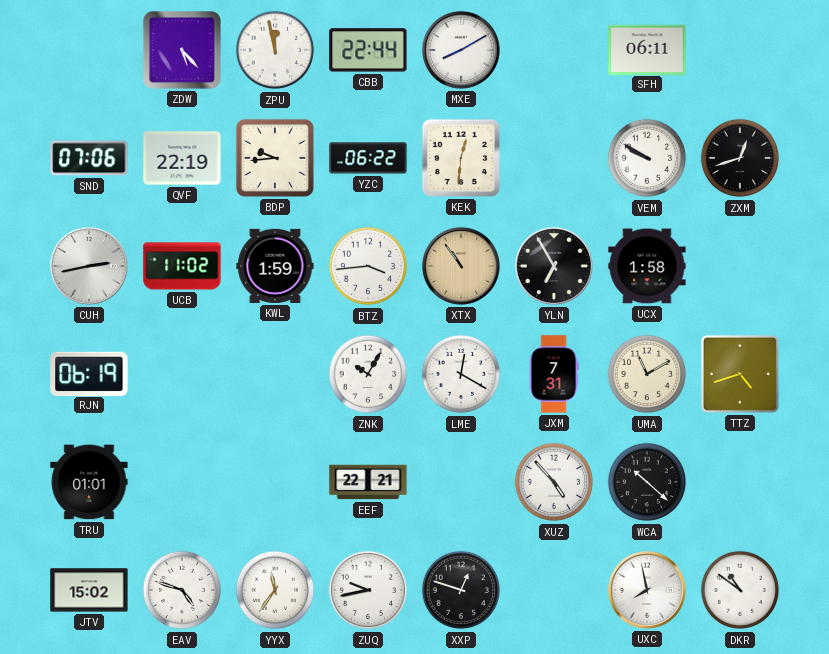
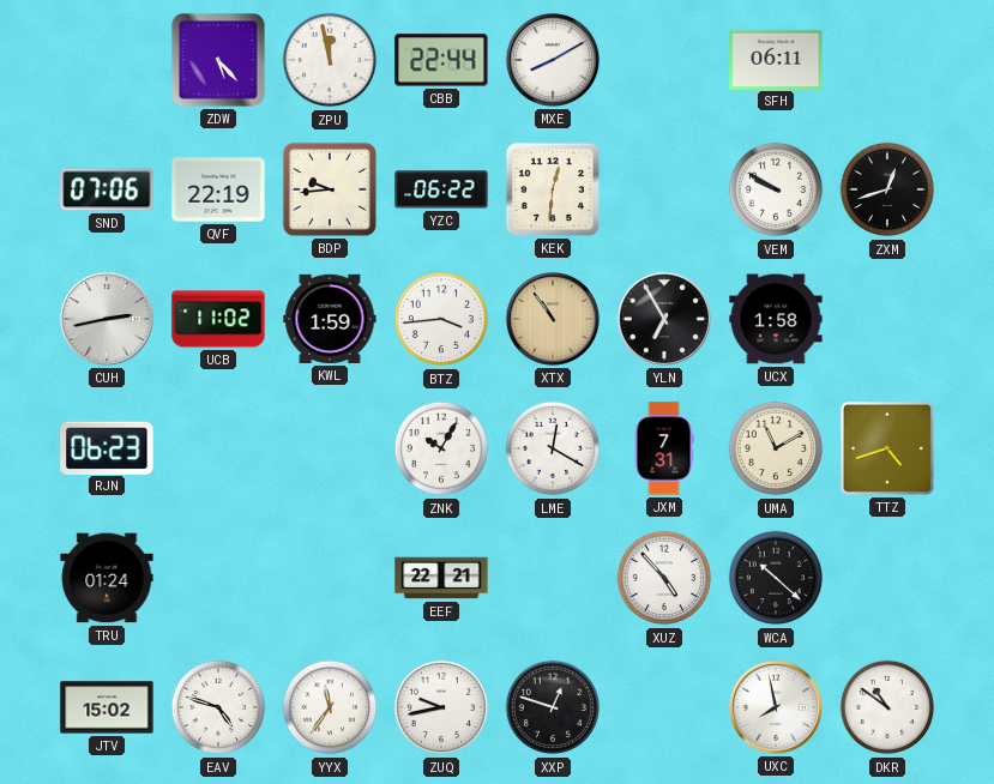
RJN: 06:19 -> 06:23 (107, 447)
TRU: 01:01 -> 01:24 (107, 578)
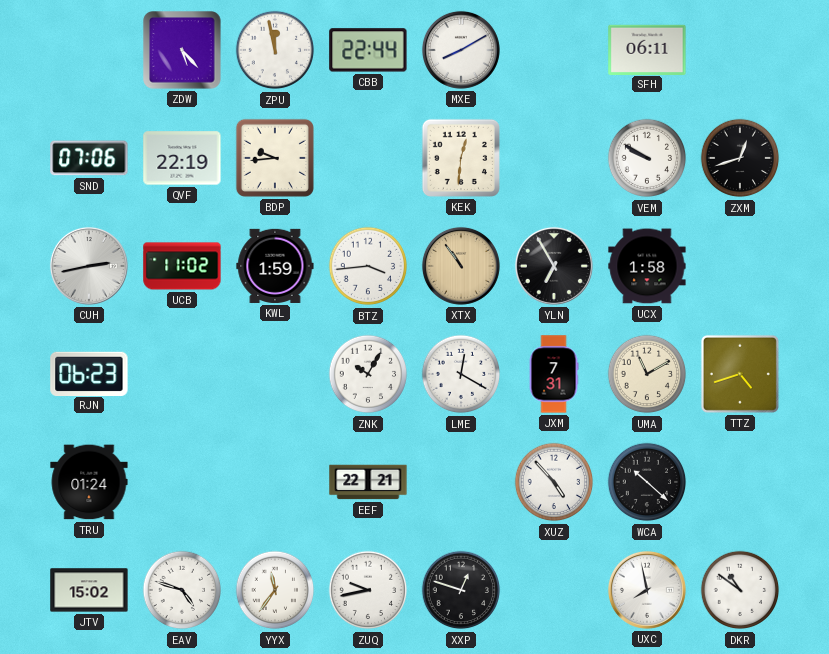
YZC: 06:22 -> none (441, 189)
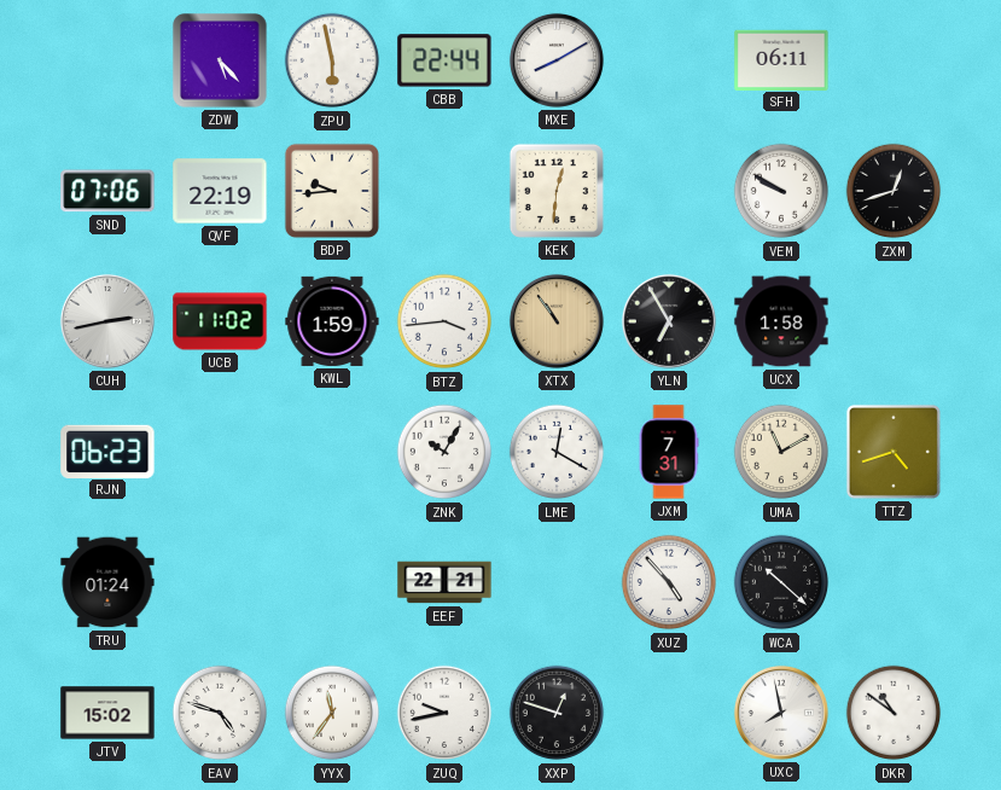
ZPU: 11:58 -> 5:58 (332, 60)
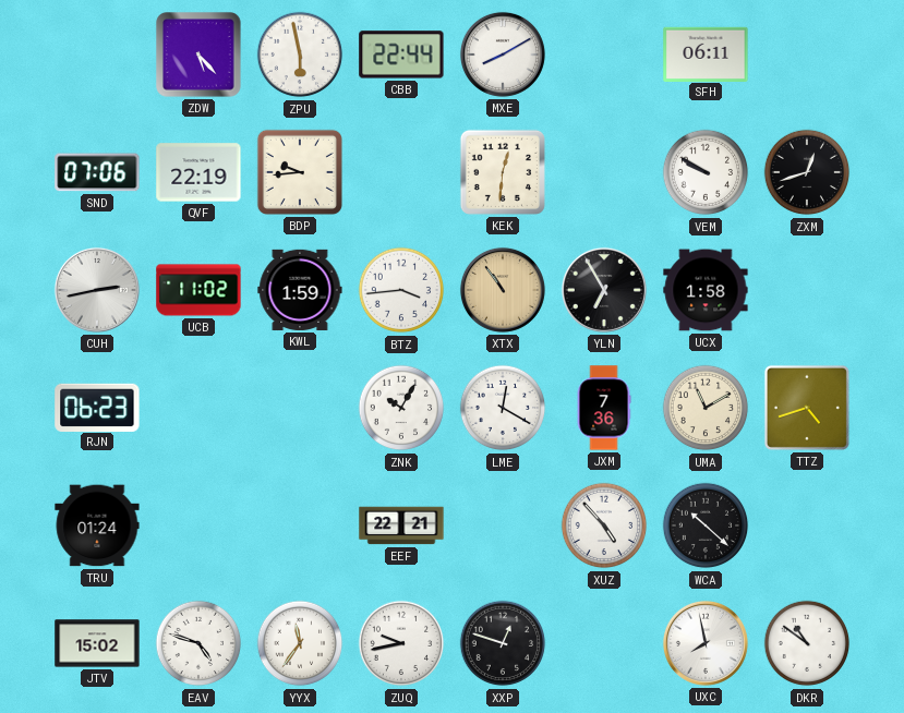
JXM: 7:31 -> 7:36 (604, 408)
